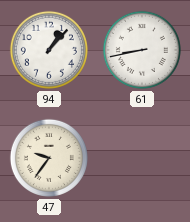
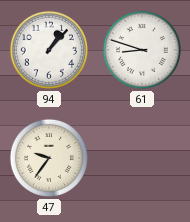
61: 8:43 -> 8:48 (142, 50)
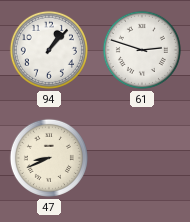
61: 8:48 -> 2:48 (142, 50)
47: 9:36 -> 8:41 (49, 158)
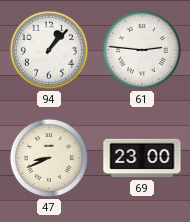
61: 2:48 -> 2:46 (142, 50)
69: none -> 23:00 (142, 158)
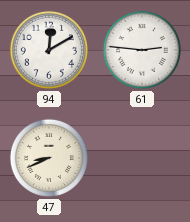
94: 1:07 -> 12:10 (49, 50)
69: 23:00 -> none (142, 158)
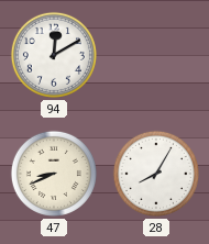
61: 2:46 -> none (142, 50)
28: none -> 8:05 (156, 174)
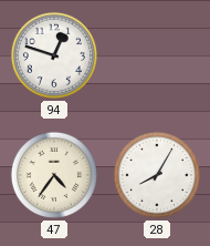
94: 12:10 -> 12:48 (54, 55)
47: 8:41 -> 4:36 (54, 175)
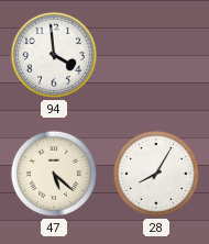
94: 12:48 -> 3:59 (54, 55)
47: 4:36 -> 5:22 (54, 174)
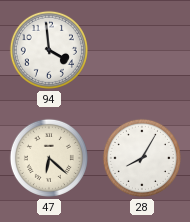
47: 5:22 -> 6:22 (49, 158)
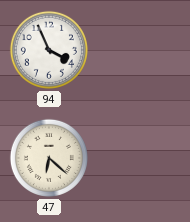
94: 3:59 -> 3:56 (49, 50)
28: 8:05 -> none (142, 158)
